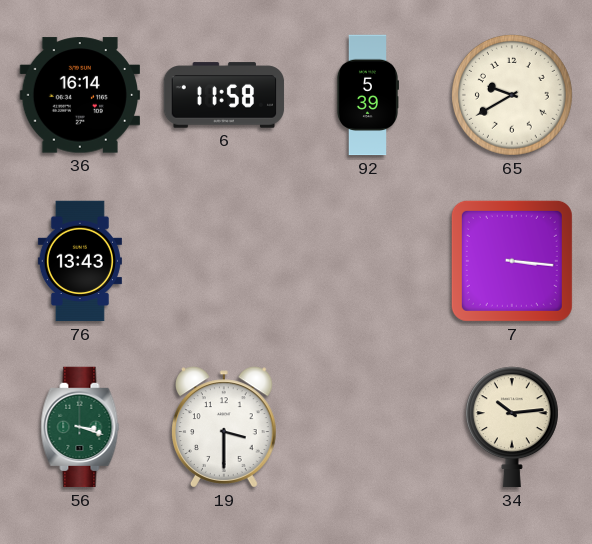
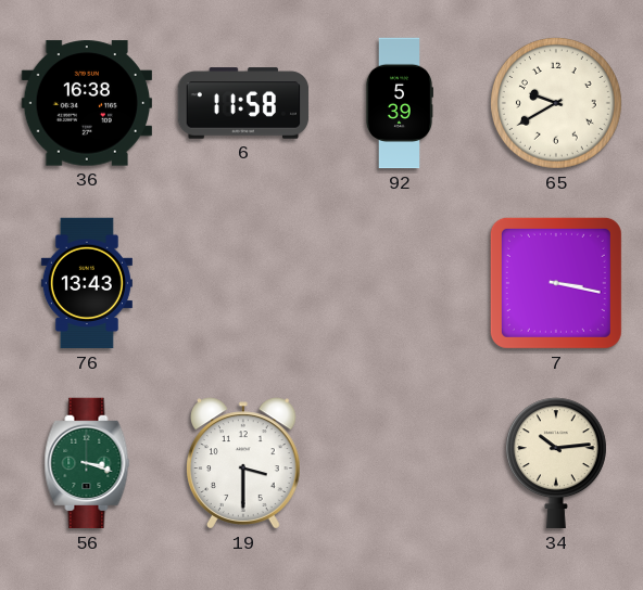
36: 16:14 -> 16:38 (86, 103)
7: 3:16 -> 3:17 (556, 283)
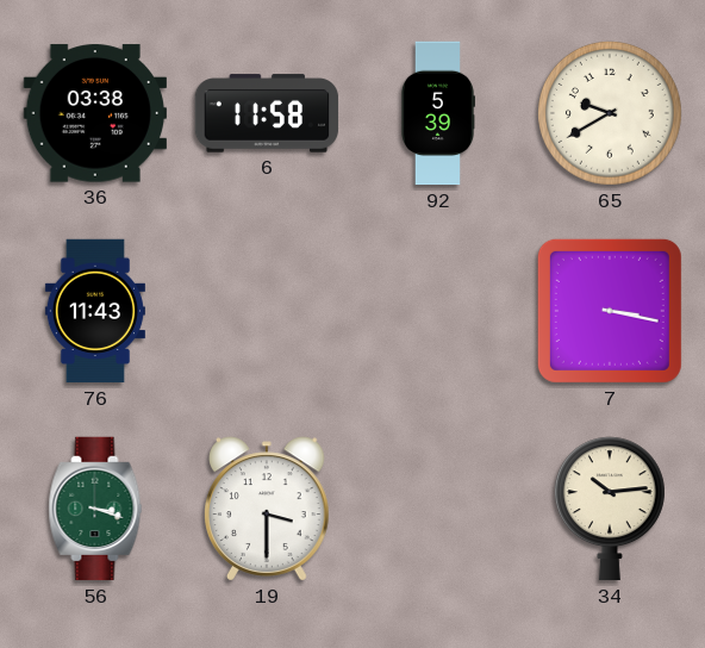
36: 16:38 -> 03:38 (94, 113)
76: 13:43 -> 11:43 (95, 311)
